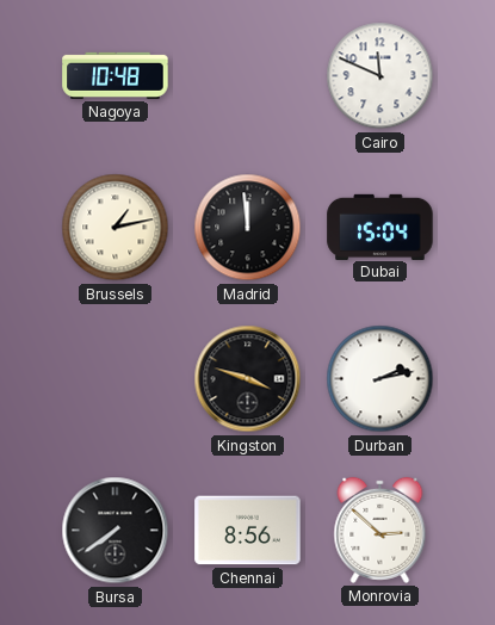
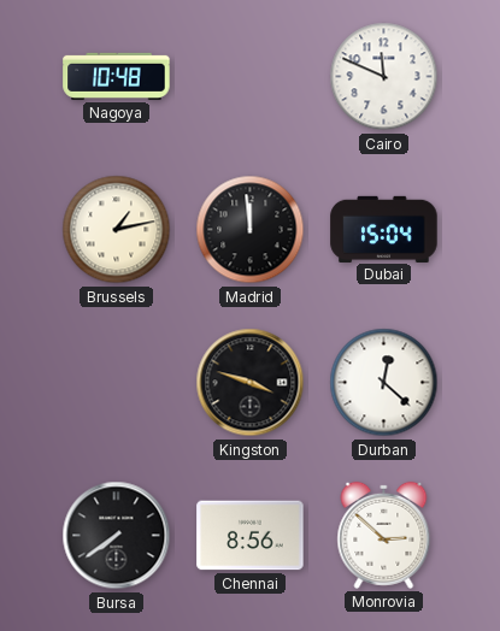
Durban: 2:13 -> 12:22 (384, 383)
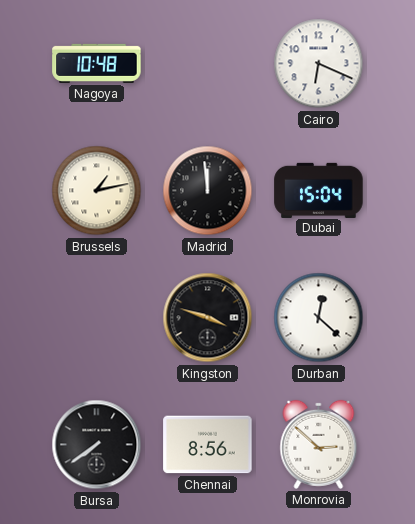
Cairo: 11:49 -> 6:19 (319, 64)
